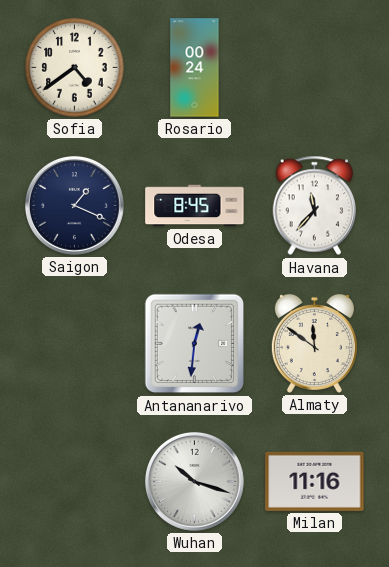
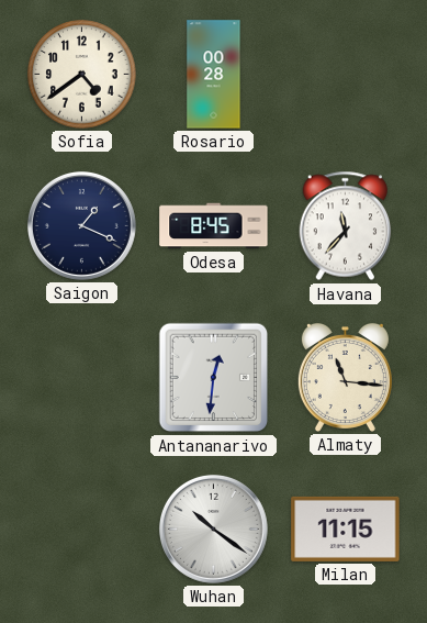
Rosario: 00:24 -> 00:28 (214, 75)
Almaty: 11:51 -> 11:16 (345, 377)
Wuhan: 10:18 -> 10:21 (213, 529)
Milan: 11:16 -> 11:15 (346, 529)
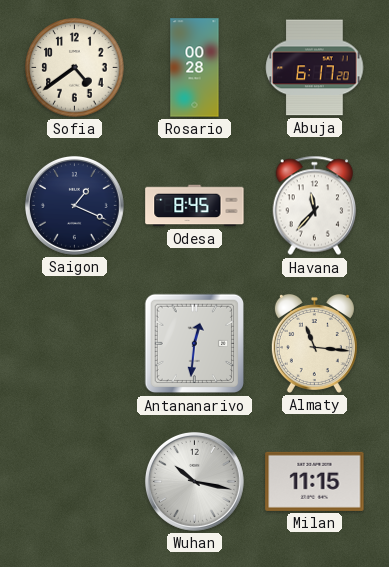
Abuja: none -> 6:17 (315, 68)
Wuhan: 10:21 -> 10:17 (194, 481)
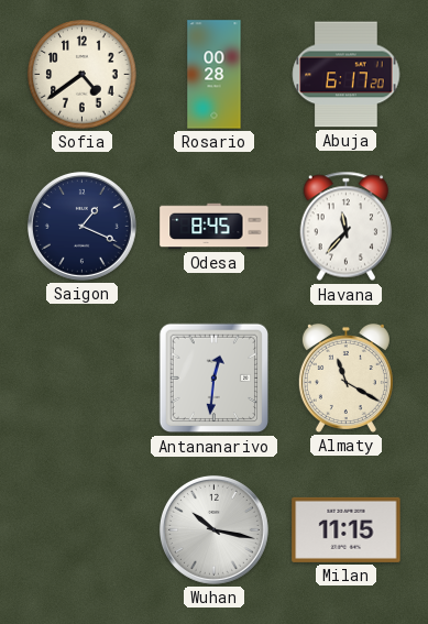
Almaty: 11:16 -> 11:20 (345, 377)
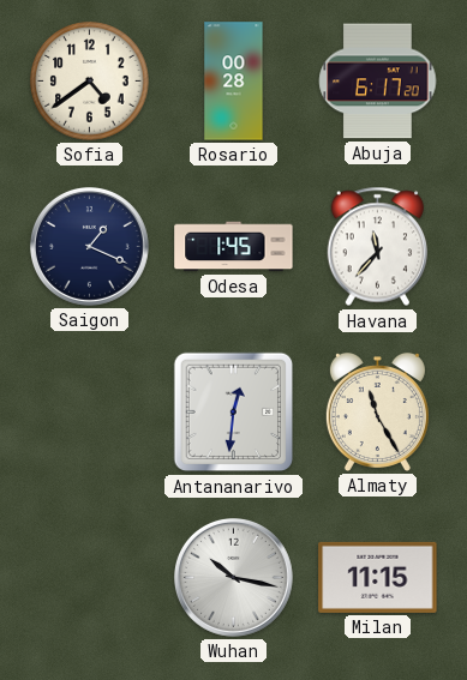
Odesa: 8:45 -> 1:45 (234, 247)
Almaty: 11:20 -> 11:25 (377, 411)
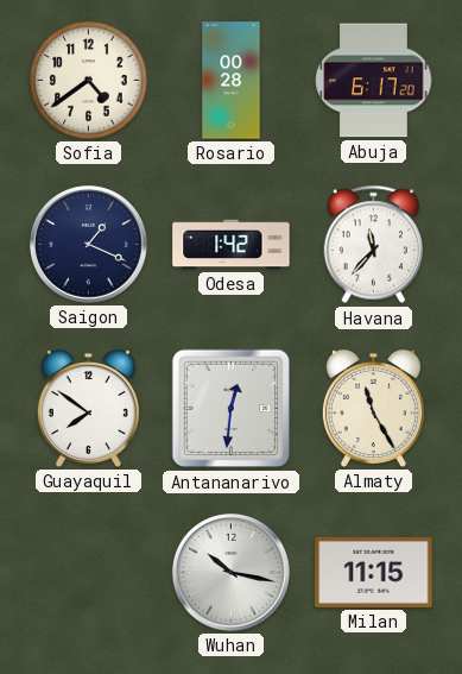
Odesa: 1:45 -> 1:42 (232, 245)
Guayaquil: none -> 7:51 (88, 408)
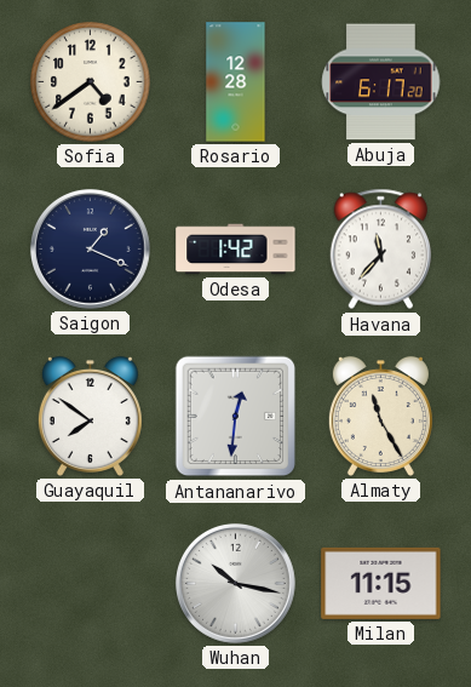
Rosario: 00:28 -> 12:28 (236, 82)
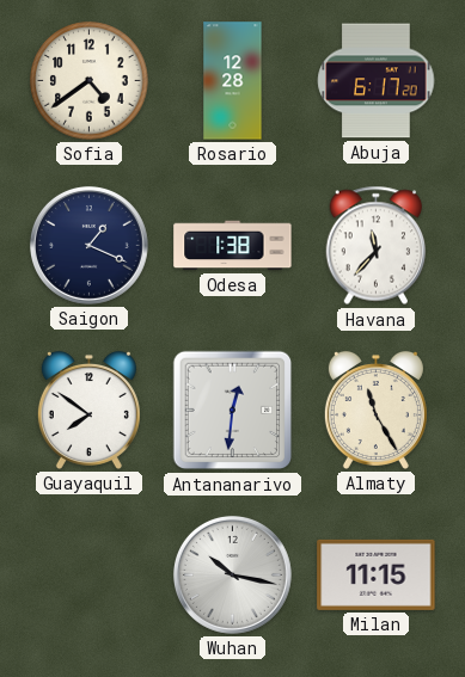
Odesa: 1:42 -> 1:38 (233, 246)
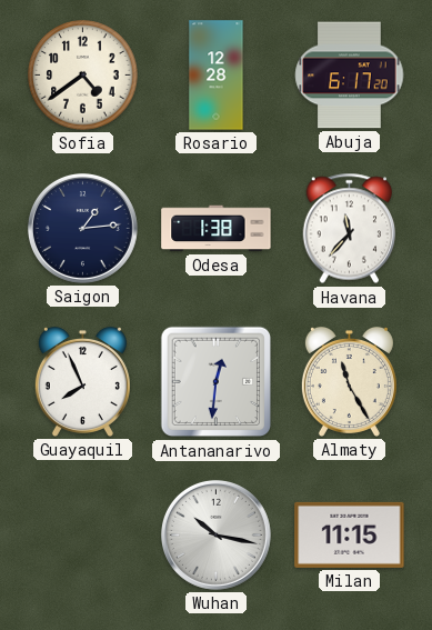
Saigon: 1:19 -> 1:14 (82, 228)
Guayaquil: 7:51 -> 7:56 (82, 381)
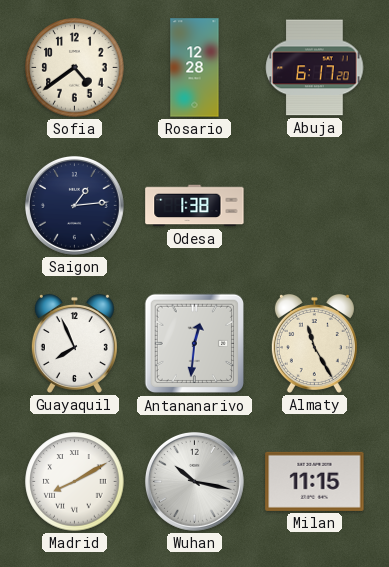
Havana: 11:37 -> none (350, 229)
Madrid: none -> 8:10 (75, 482)
